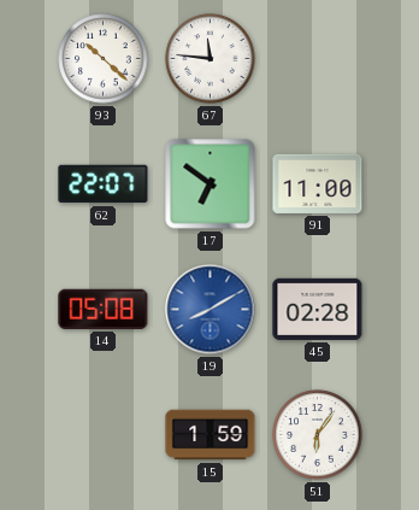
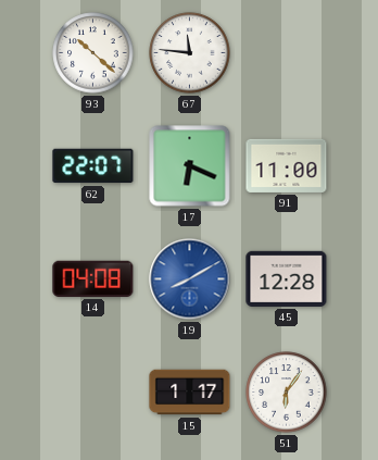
17: 6:51 -> 6:19 (190, 166)
14: 05:08 -> 04:08 (93, 278)
45: 02:28 -> 12:28 (287, 278)
15: 1:59 -> 1:17 (190, 393)
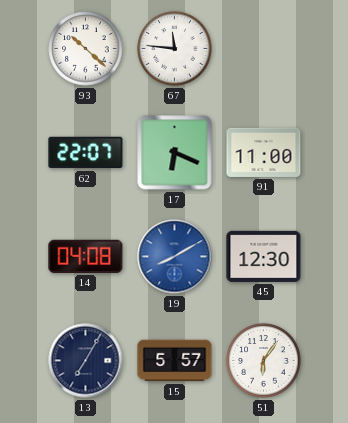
45: 12:28 -> 12:30 (264, 256)
13: none -> 7:05 (86, 361)
15: 1:17 -> 5:57 (175, 361)
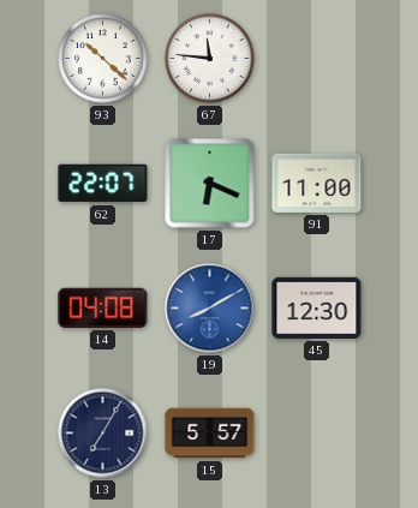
51: 6:06 -> none (264, 361)
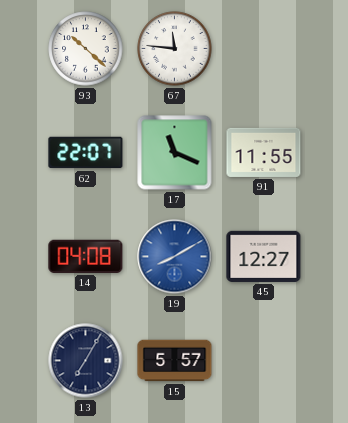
17: 6:19 -> 11:19 (175, 153)
91: 11:00 -> 11:55 (264, 152)
45: 12:30 -> 12:27 (264, 256)
